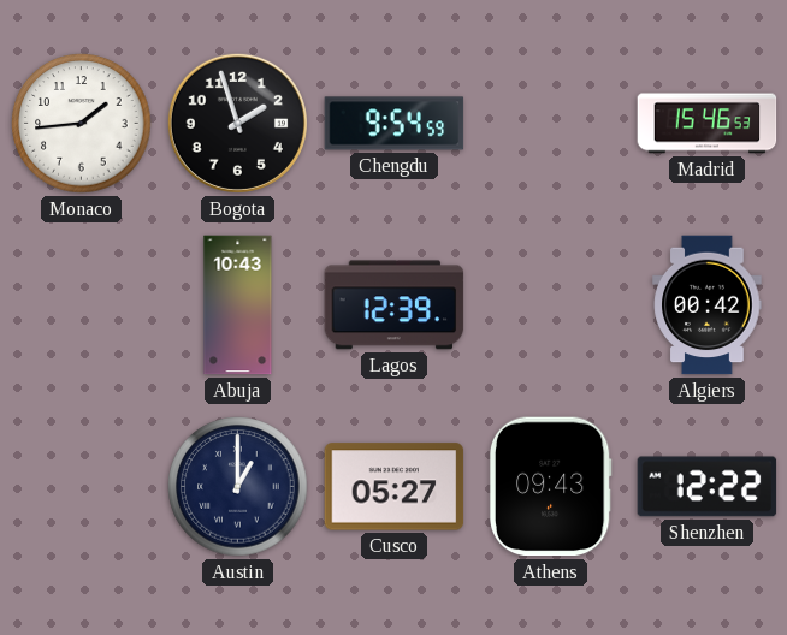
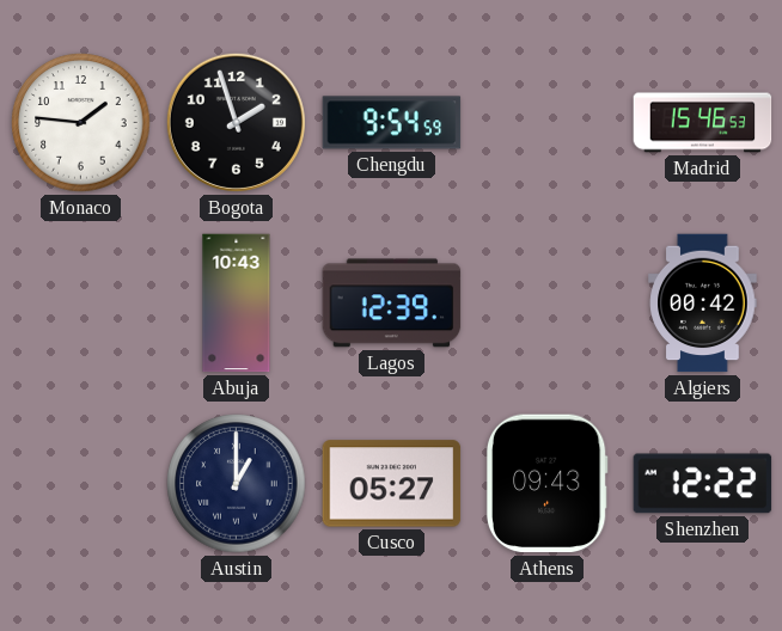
Monaco: 1:44 -> 1:46 (81, 123)
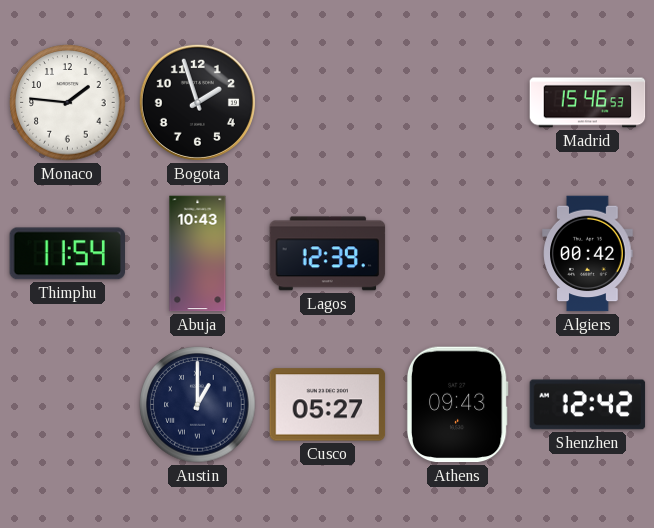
Chengdu: 9:54 -> none (392, 123)
Thimphu: none -> 11:54 (67, 254)
Shenzhen: 12:22 -> 12:42 (588, 405)
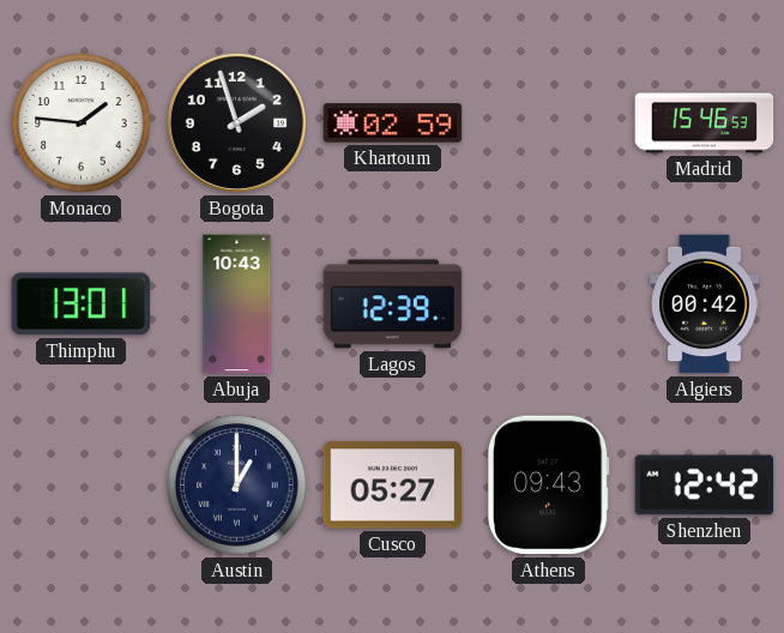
Khartoum: none -> 02:59 (393, 123)
Thimphu: 11:54 -> 13:01 (80, 305)
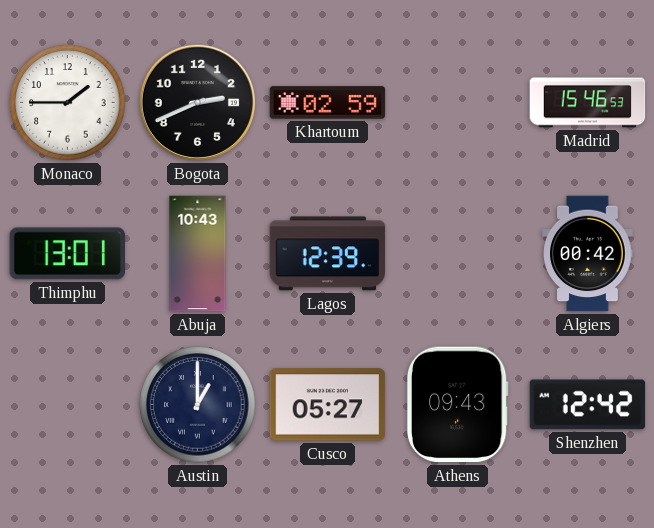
Monaco: 1:46 -> 1:45 (68, 103)
Bogota: 1:57 -> 2:41 (197, 102)
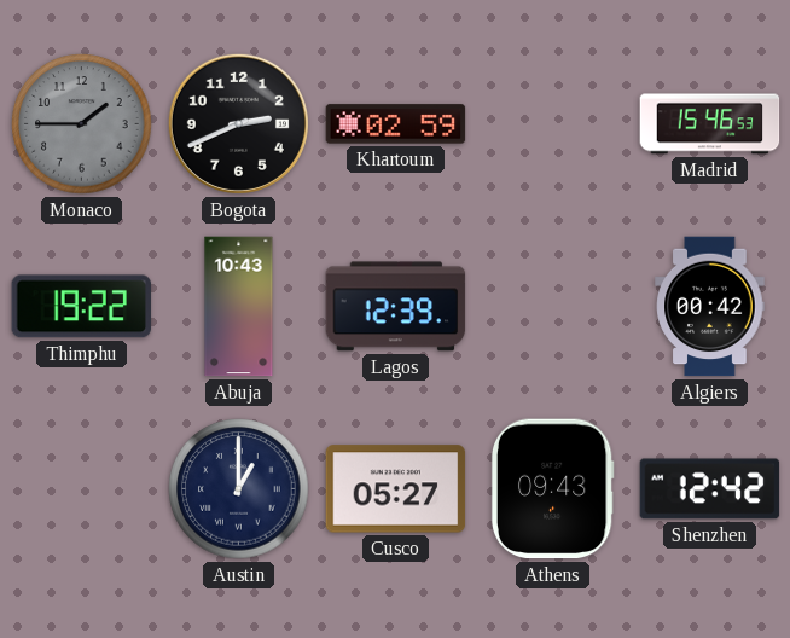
Monaco dial: white -> grey (82, 124)
Thimphu: 13:01 -> 19:22 (81, 307)
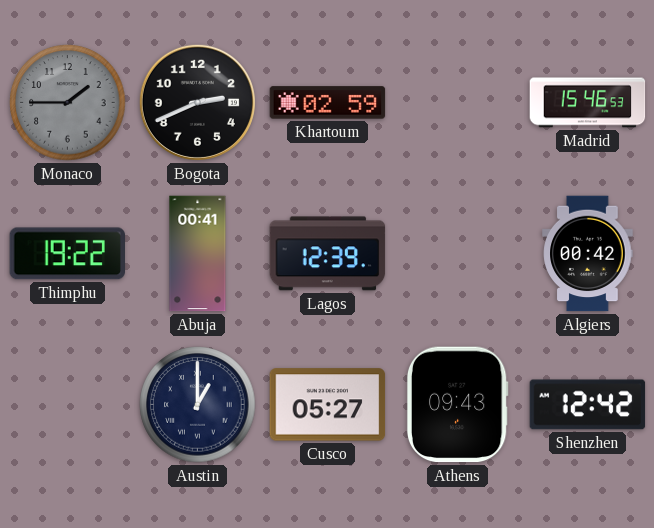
Abuja: 10:43 -> 00:41 (198, 254)
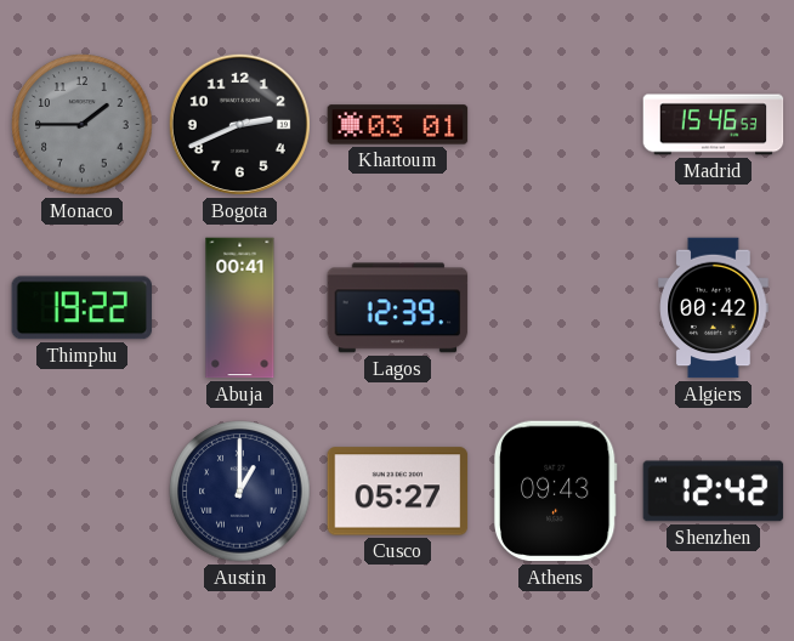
Khartoum: 02:59 -> 03:01 (398, 125)
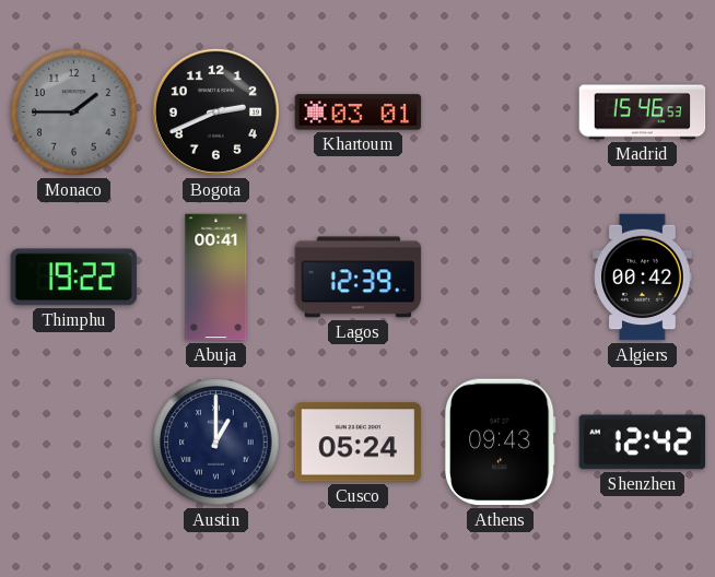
Cusco: 05:27 -> 05:24 (359, 443)
